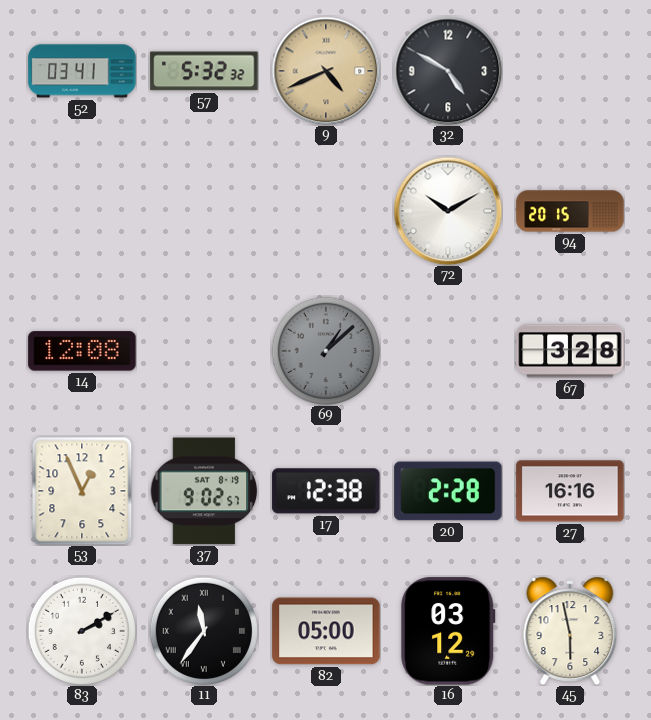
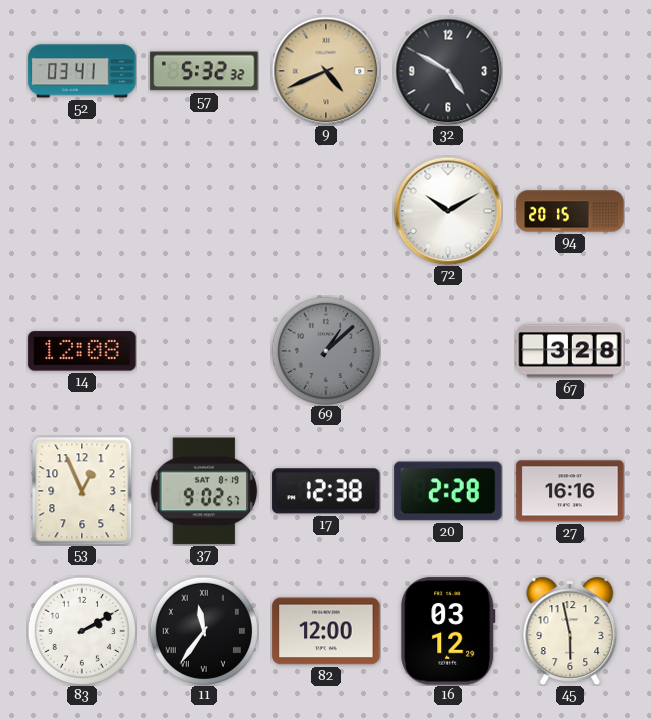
82: 05:00 -> 12:00 (326, 631)
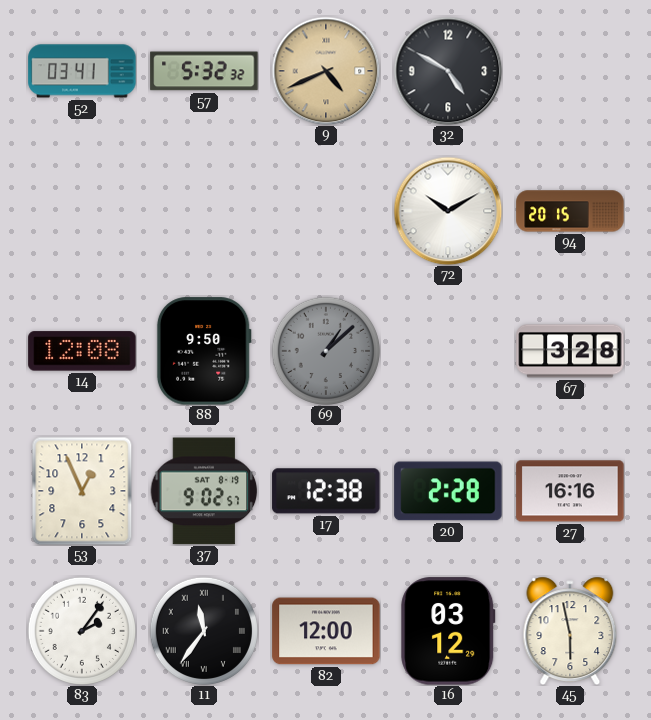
88: none -> 9:50 (204, 351)
83: 2:10 -> 2:06 (82, 631)
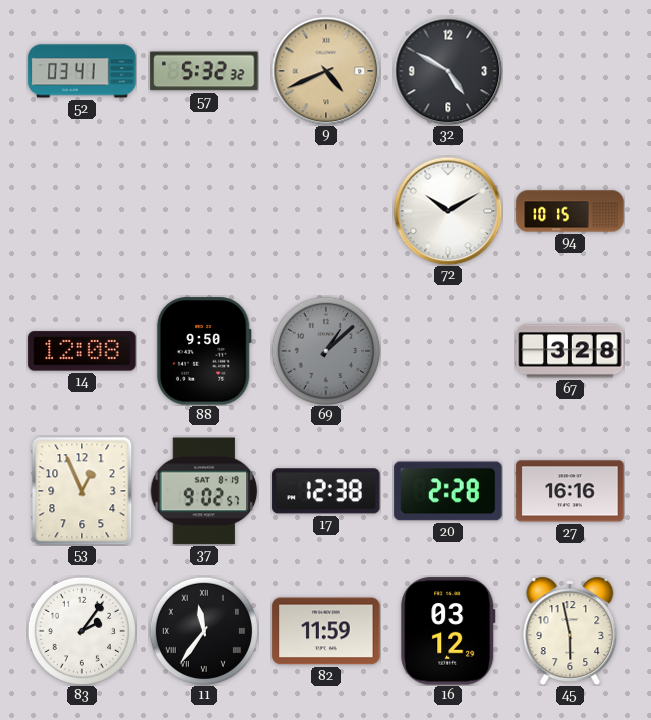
94: 20:15 -> 10:15 (570, 211)
82: 12:00 -> 11:59 (326, 631)
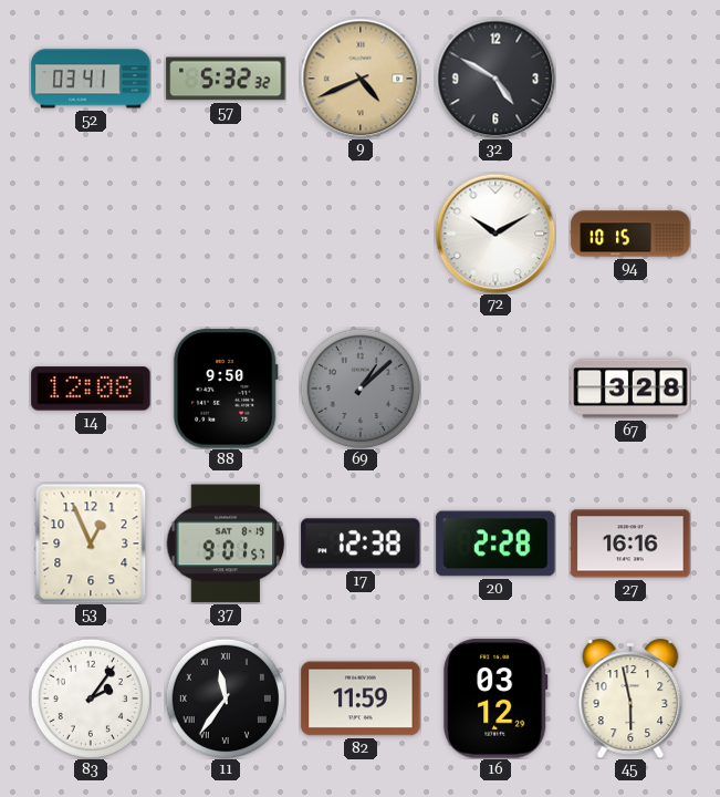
37: 9:02 -> 9:01 (226, 544)
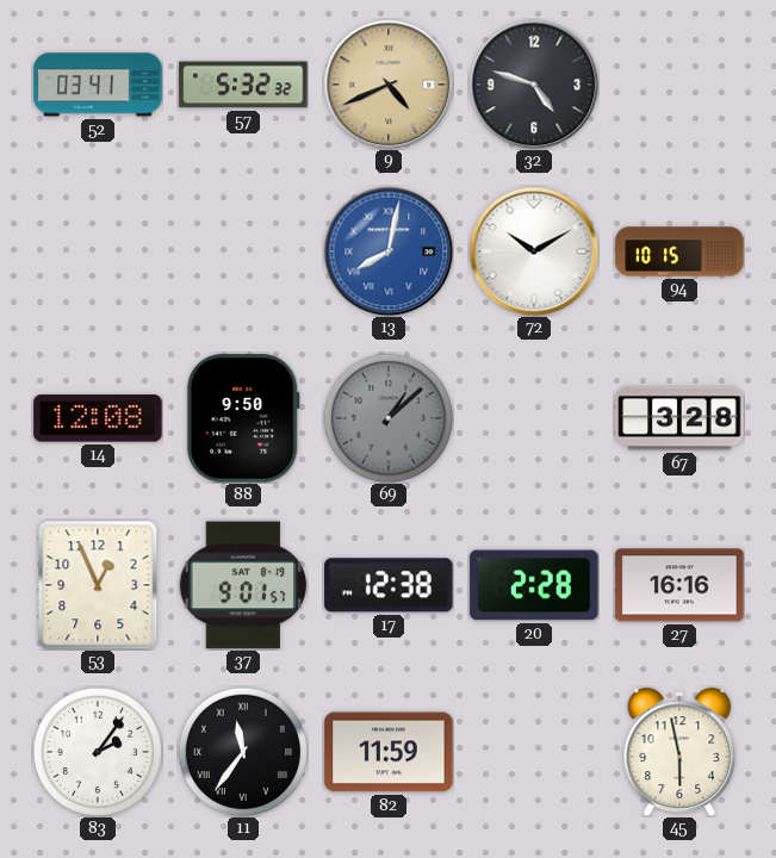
32: 4:50 -> 4:48 (534, 85)
13: none -> 8:02 (389, 251)
16: 03:12 -> none (495, 698)
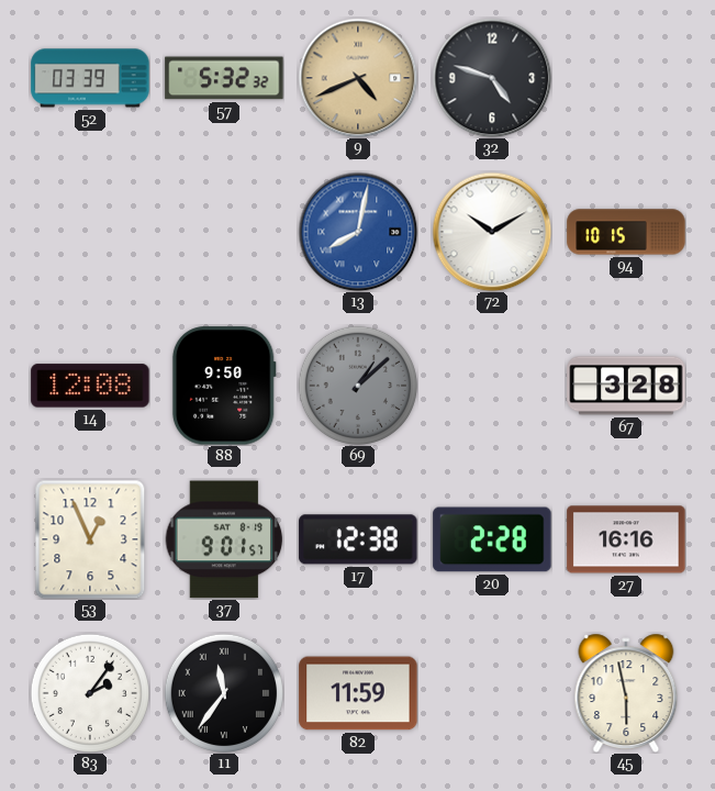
52: 03:41 -> 03:39 (90, 78)
